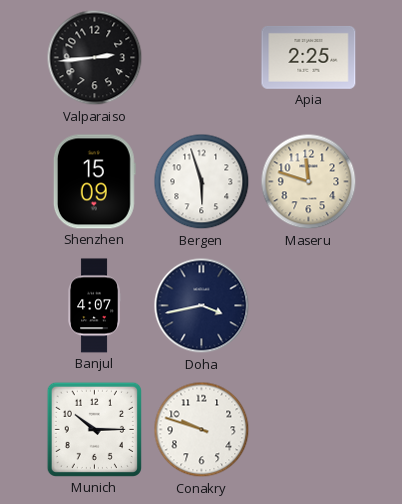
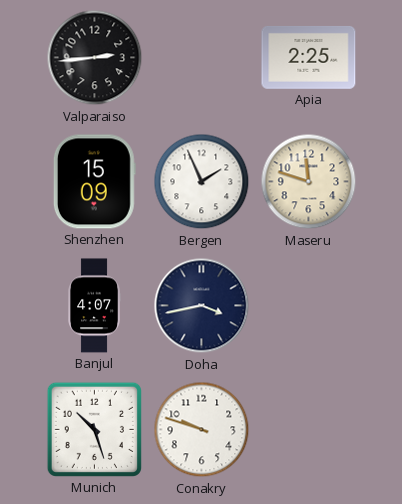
Bergen: 5:57 -> 1:56 (202, 182)
Munich: 10:15 -> 10:27 (94, 429)
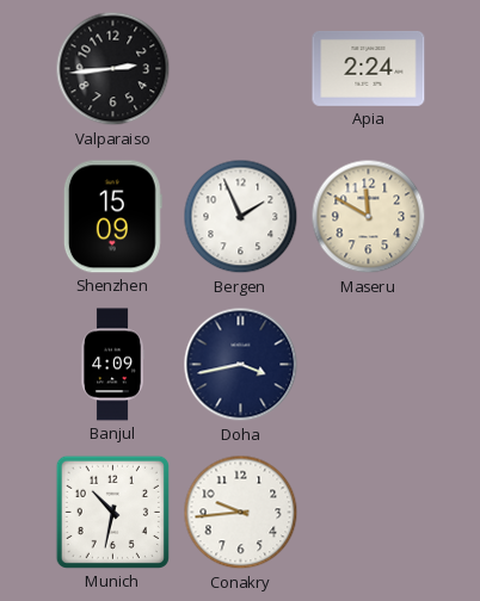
Apia: 2:25 -> 2:24 (369, 68)
Maseru: 11:48 -> 11:50 (369, 217)
Banjul: 4:07 -> 4:09 (112, 365)
Munich: 10:27 -> 10:32 (112, 512)
Conakry: 9:48 -> 9:44 (241, 513)
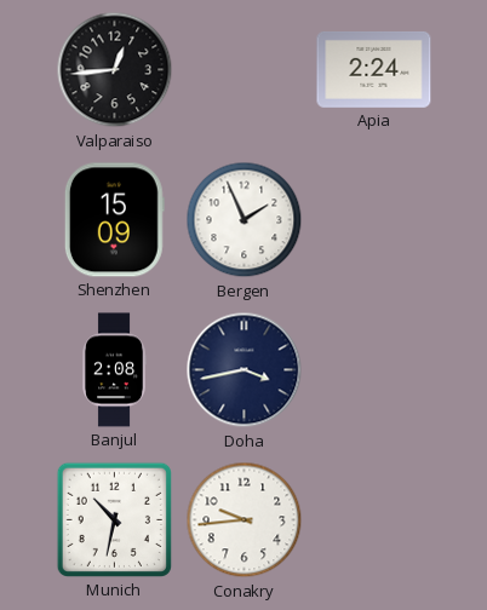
Valparaiso: 2:44 -> 12:44 (115, 70)
Maseru: 11:50 -> none (369, 217)
Banjul: 4:09 -> 2:08 (114, 370)
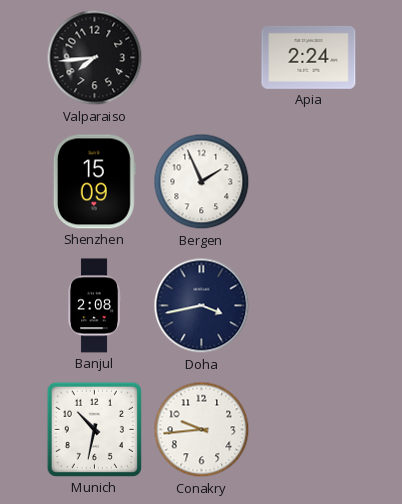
Valparaiso: 12:44 -> 7:44 (95, 58)
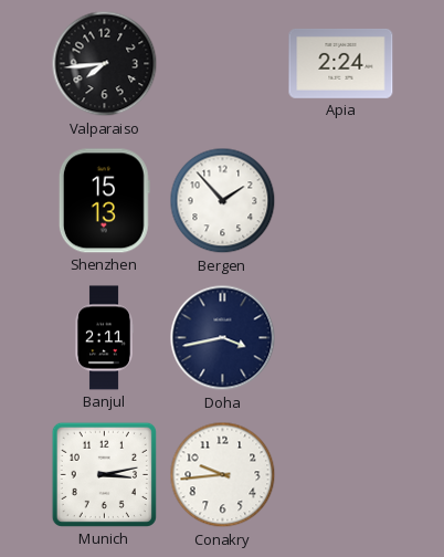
Shenzhen: 15:09 -> 15:13 (104, 201)
Bergen: 1:56 -> 1:53 (223, 201)
Banjul: 2:08 -> 2:11 (104, 338)
Munich: 10:32 -> 3:13 (104, 474)
